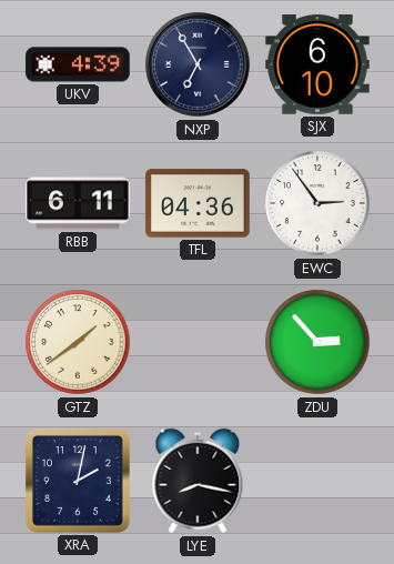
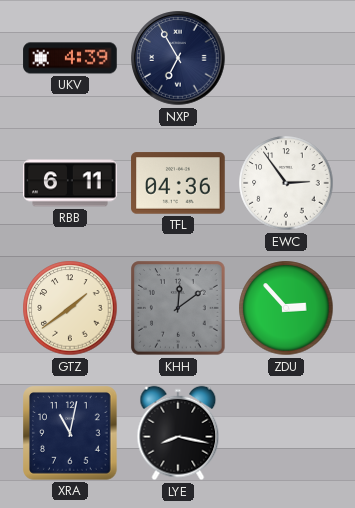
SJX: 6:10 -> none (317, 64)
KHH: none -> 12:09 (178, 308)
XRA: 2:02 -> 11:02 (71, 434)
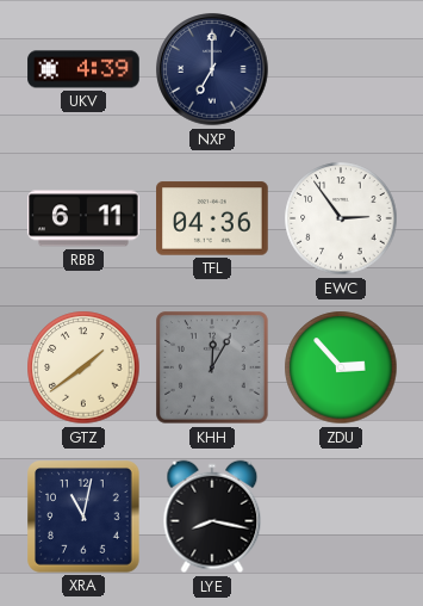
NXP: 6:55 -> 7:00 (212, 69)
KHH: 12:09 -> 12:05 (212, 367)
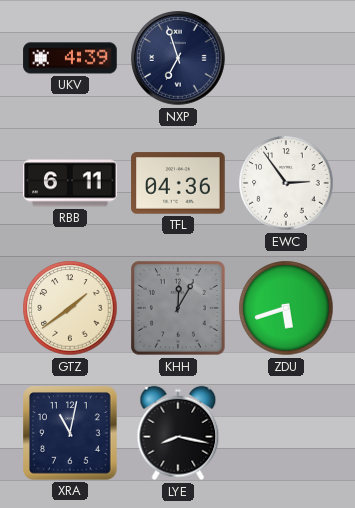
NXP: 7:00 -> 6:57 (178, 58)
ZDU: 2:53 -> 5:42 (286, 308)
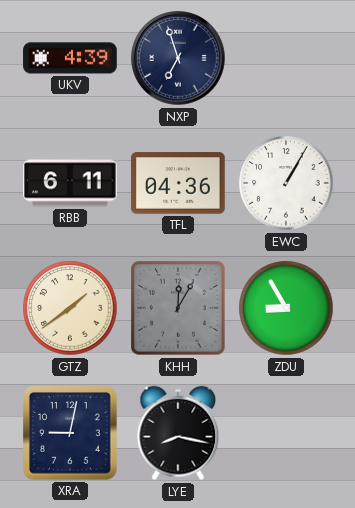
EWC: 2:54 -> 1:05 (286, 183)
ZDU: 5:42 -> 8:55 (286, 308)
XRA: 11:02 -> 9:02 (71, 434)
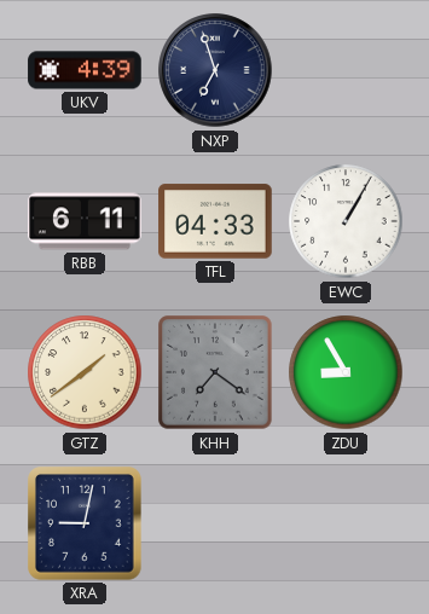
TFL: 04:36 -> 04:33 (215, 221)
KHH: 12:05 -> 7:21 (215, 372)
LYE: 8:17 -> none (178, 433)
